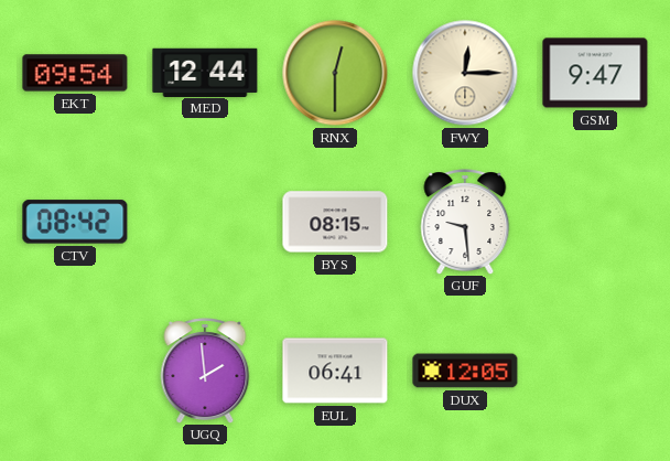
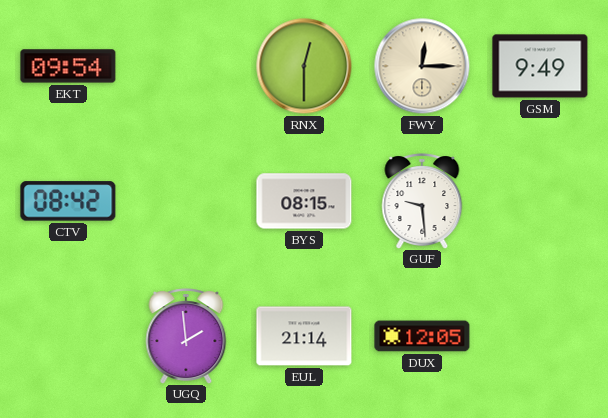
MED: 12:44 -> none (205, 72)
GSM: 9:47 -> 9:49 (540, 66)
EUL: 06:41 -> 21:14 (304, 336)
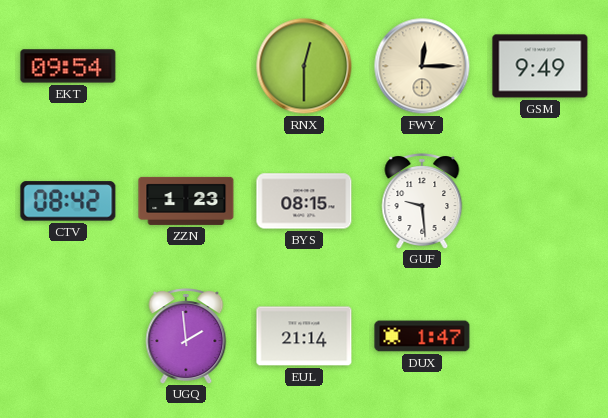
ZZN: none -> 1:23 (186, 201)
DUX: 12:05 -> 1:47 (422, 336)
